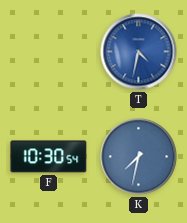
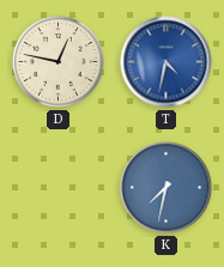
D: none -> 12:47 (59, 62)
F: 10:30 -> none (49, 157)
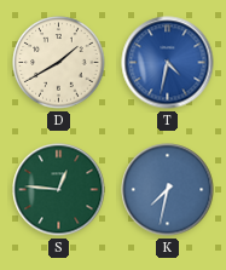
D: 12:47 -> 1:40 (59, 63)
S: none -> 12:46 (59, 190)
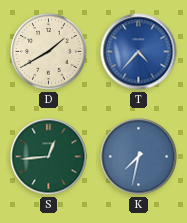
T: 4:32 -> 4:37 (139, 52)
S: 12:46 -> 12:44 (49, 157)
